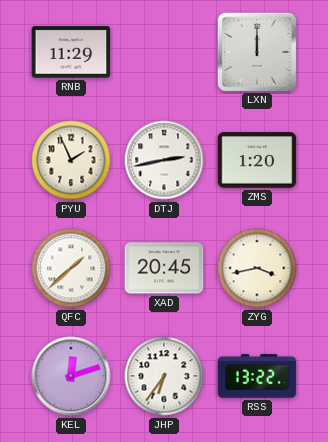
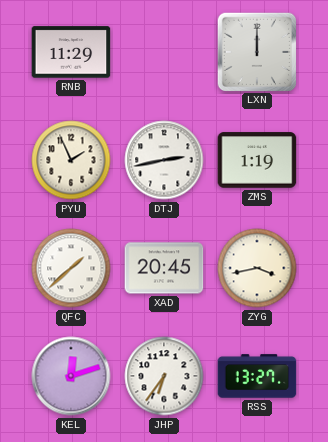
ZMS: 1:20 -> 1:19 (257, 160)
RSS: 13:22 -> 13:27 (257, 376)
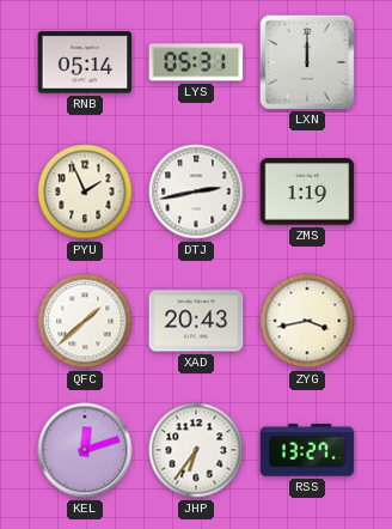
RNB: 11:29 -> 05:14 (85, 62)
LYS: none -> 05:31 (196, 62)
XAD: 20:45 -> 20:43 (196, 321)
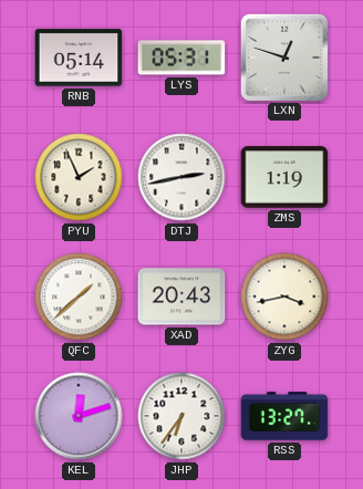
LXN: 12:00 -> 12:48 (283, 56)
